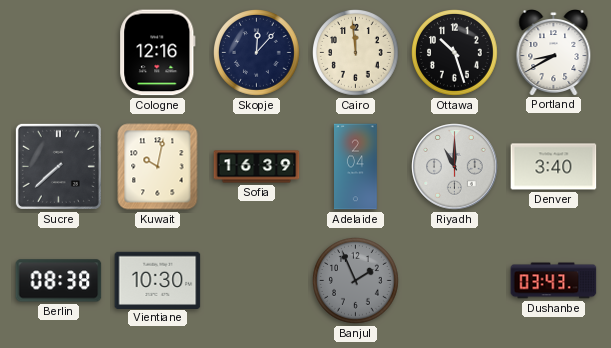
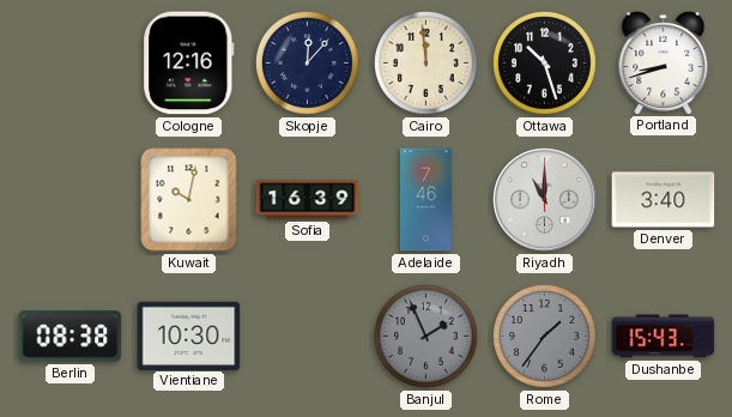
Portland: 8:40 -> 8:42 (664, 64)
Sucre: 7:38 -> none (58, 166)
Adelaide: 2:04 -> 7:46 (427, 200)
Rome: none -> 1:36 (545, 337)
Dushanbe: 03:43 -> 15:43 (664, 337)
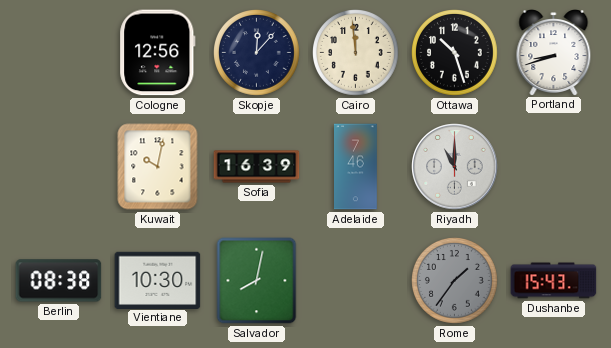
Cologne: 12:16 -> 12:56 (158, 53)
Denver: 3:40 -> none (664, 200)
Salvador: none -> 8:02 (257, 281)
Banjul: 1:56 -> none (427, 337)
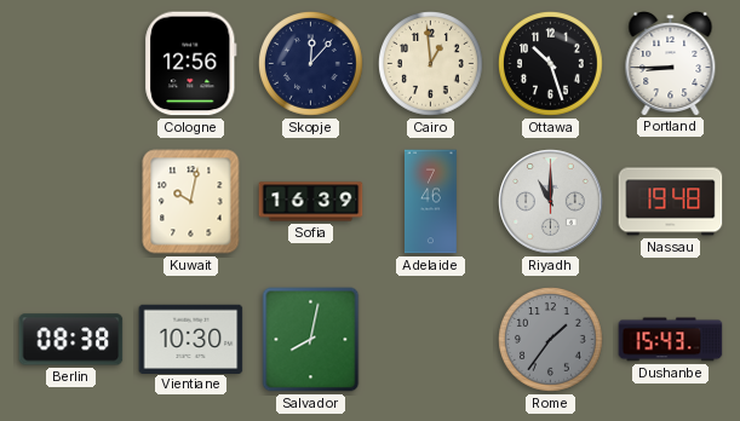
Cairo: 11:59 -> 12:59 (431, 64)
Portland: 8:42 -> 8:45 (671, 64)
Nassau: none -> 19:48 (671, 202)
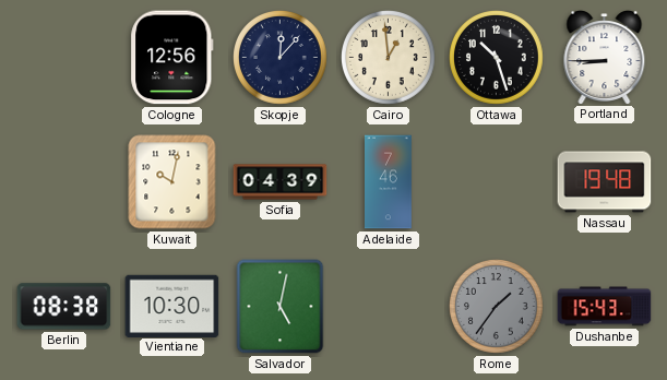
Sofia: 16:39 -> 04:39 (281, 182)
Riyadh: 11:00 -> none (551, 202)
Salvador: 8:02 -> 5:02 (281, 307)
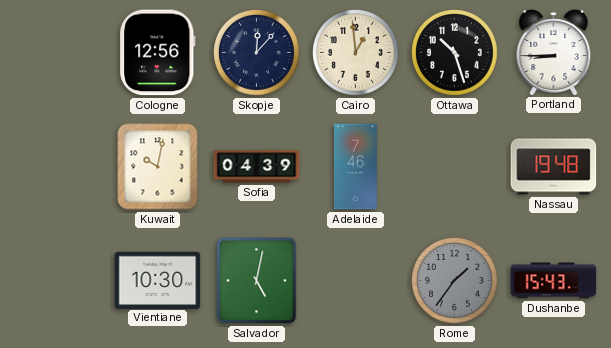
Berlin: 08:38 -> none (64, 307)
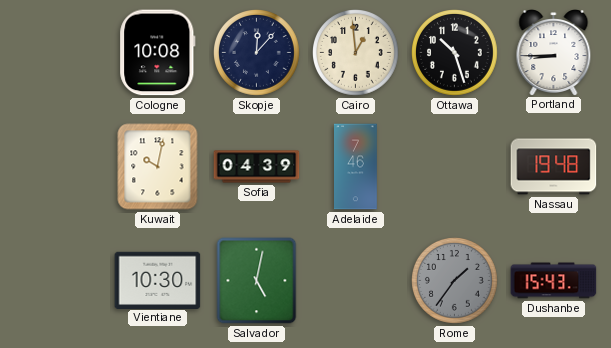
Cologne: 12:56 -> 10:08 (158, 53)
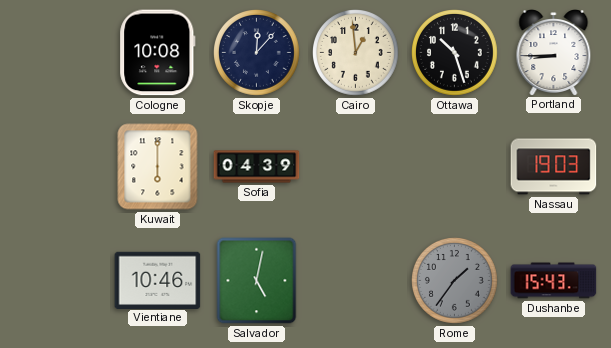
Kuwait: 10:02 -> 6:00 (158, 167)
Adelaide: 7:46 -> none (356, 167)
Nassau: 19:48 -> 19:03 (554, 167)
Vientiane: 10:30 -> 10:46 (158, 280)
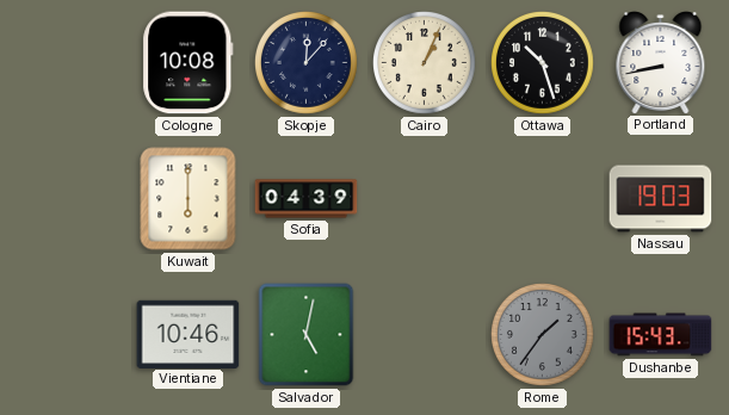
Cairo: 12:59 -> 1:04 (425, 63)
Portland: 8:45 -> 8:43 (661, 63)
